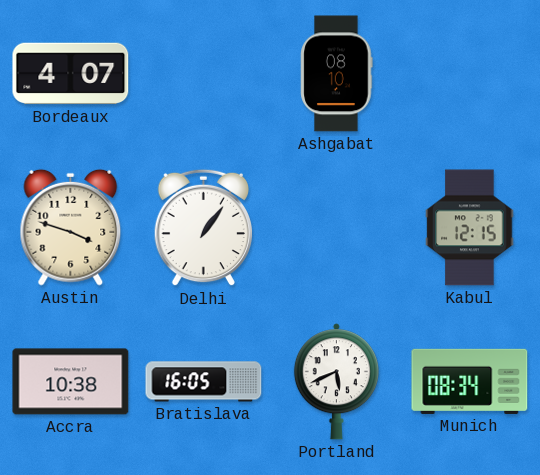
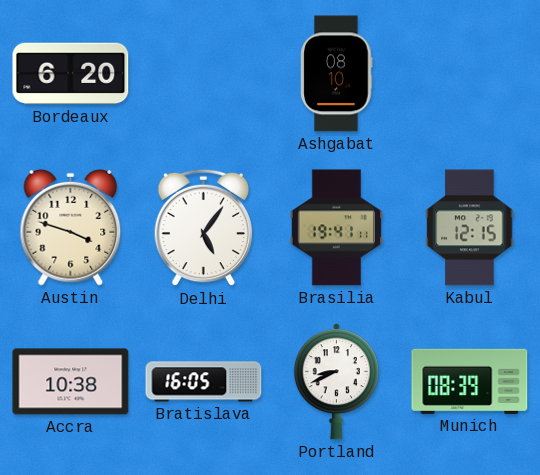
Bordeaux: 4:07 -> 6:20 (71, 74)
Delhi: 1:06 -> 5:06 (204, 228)
Brasilia: none -> 19:41 (336, 228)
Portland: 5:41 -> 8:41 (336, 382)
Munich: 08:34 -> 08:39 (470, 381)
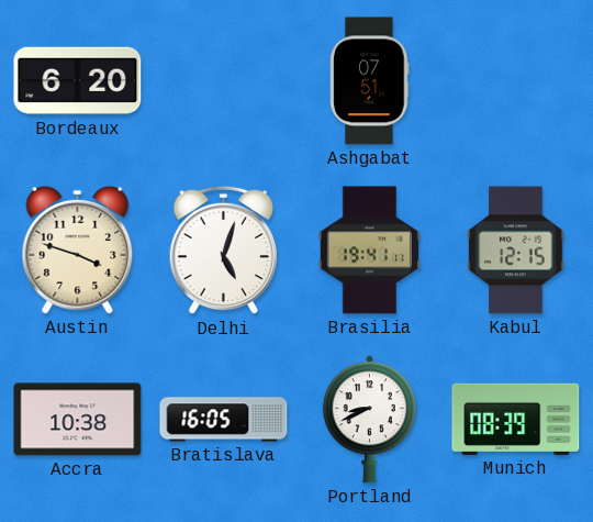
Ashgabat: 08:10 -> 07:51 (370, 81)
Delhi: 5:06 -> 5:03 (224, 251)
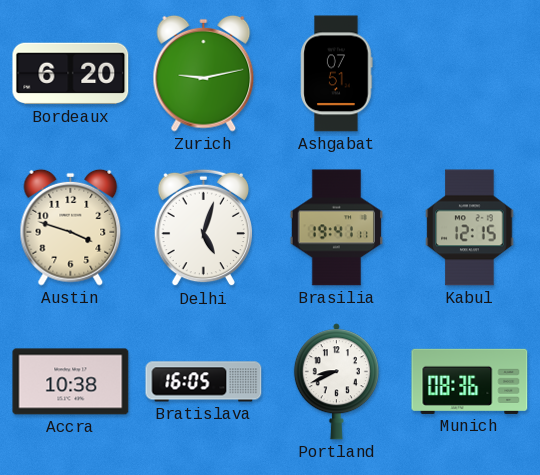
Zurich: none -> 9:13 (204, 73)
Munich: 08:39 -> 08:36 (470, 381)
